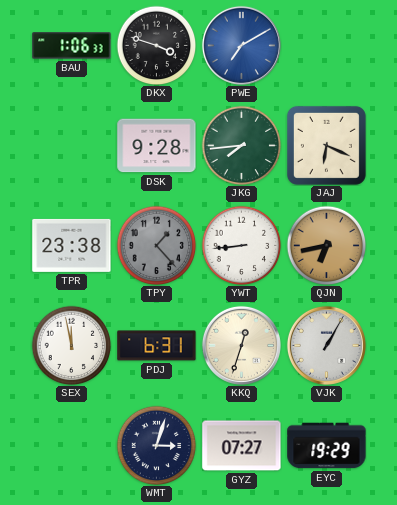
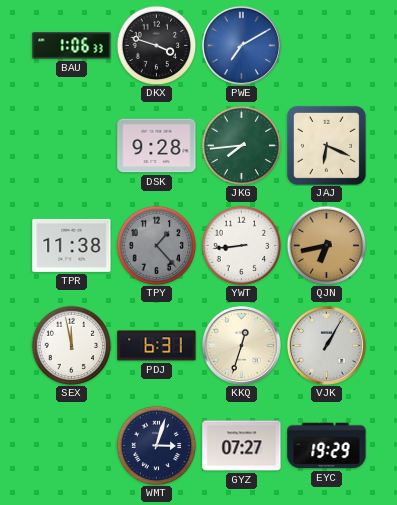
TPR: 23:38 -> 11:38 (72, 245)
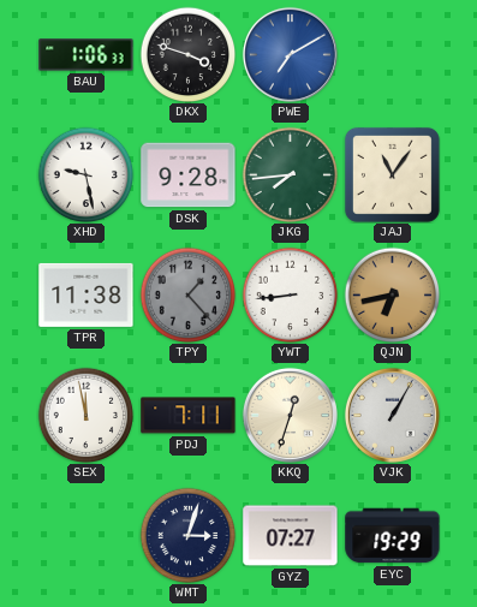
XHD: none -> 9:28 (85, 174)
JAJ: 6:19 -> 11:06 (392, 174)
PDJ: 6:31 -> 7:11 (189, 416)
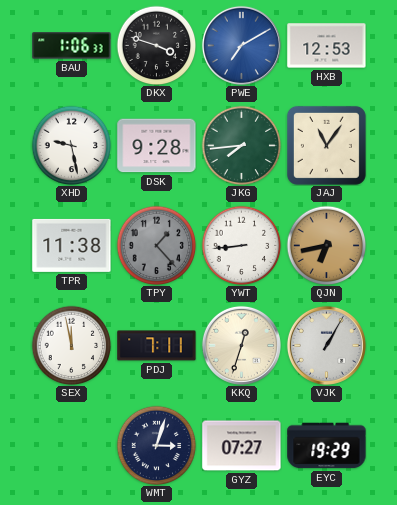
HXB: none -> 12:53 (327, 46)
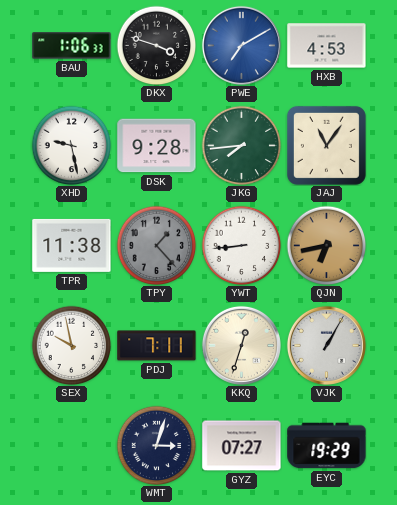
HXB: 12:53 -> 4:53 (327, 46)
SEX: 11:58 -> 9:58 (71, 345)
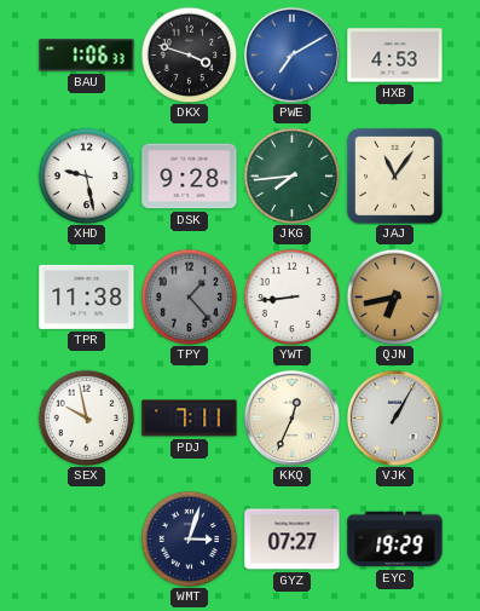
KKQ: 12:33 -> 12:34 (291, 417)
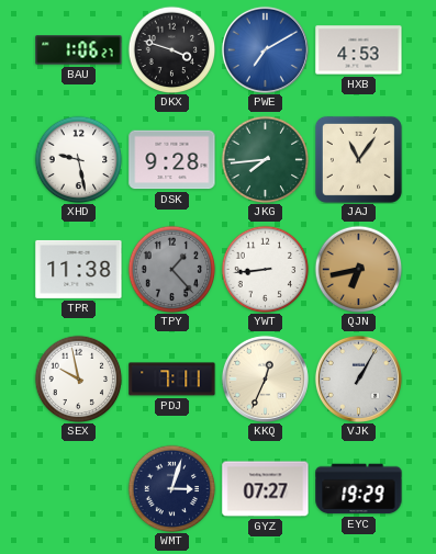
BAU: 1:06:33 -> 1:06:27 (79, 50)
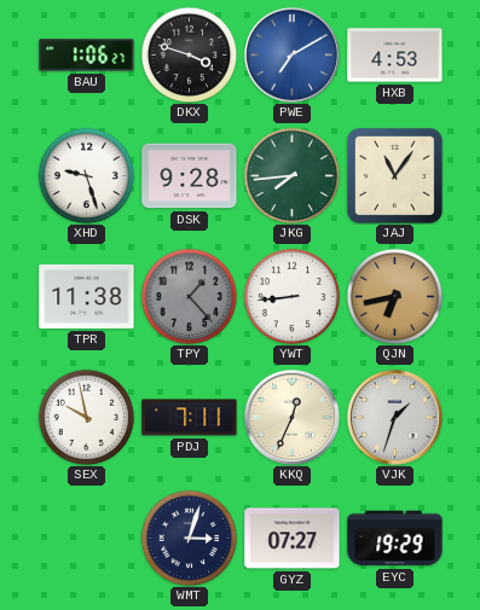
XHD: 9:28 -> 9:27 (86, 175)
VJK: 1:05 -> 1:33 (394, 417)
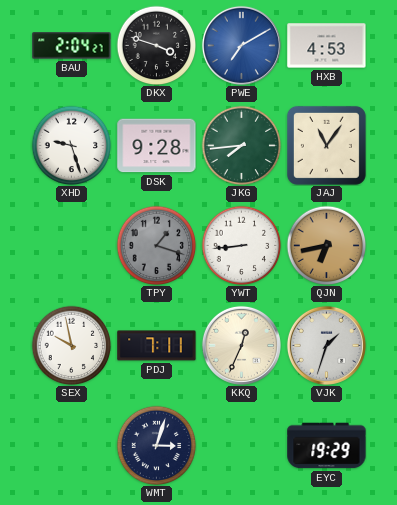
BAU: 1:06 -> 2:04 (72, 46)
TPR: 11:38 -> none (87, 296)
TPY: 1:23 -> 1:18 (156, 245)
GYZ: 07:27 -> none (293, 539)
